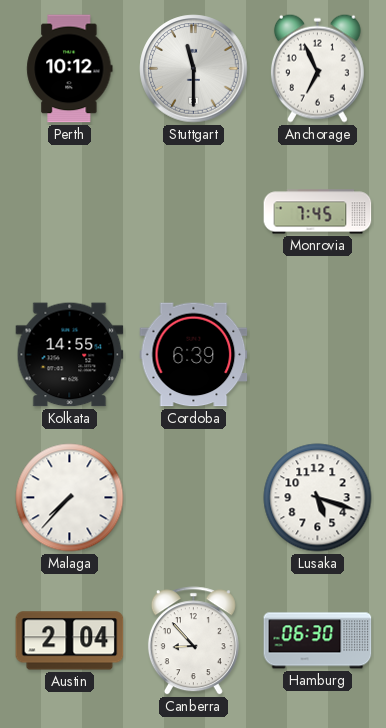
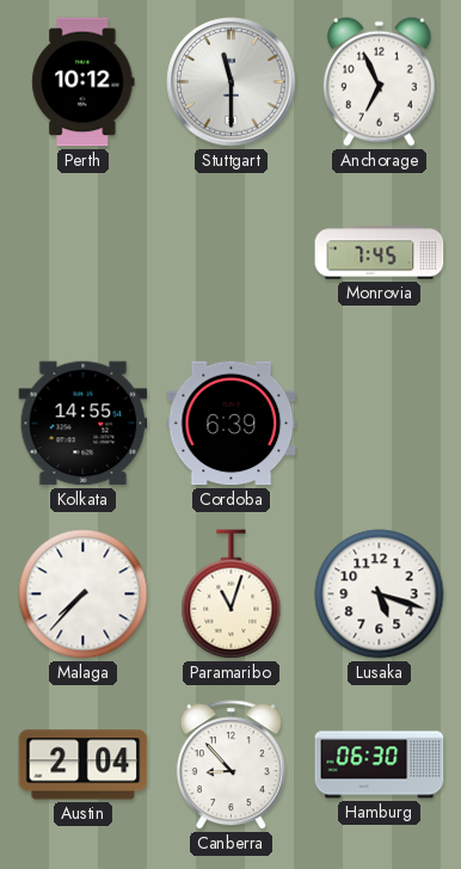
Paramaribo: none -> 11:03 (232, 594)
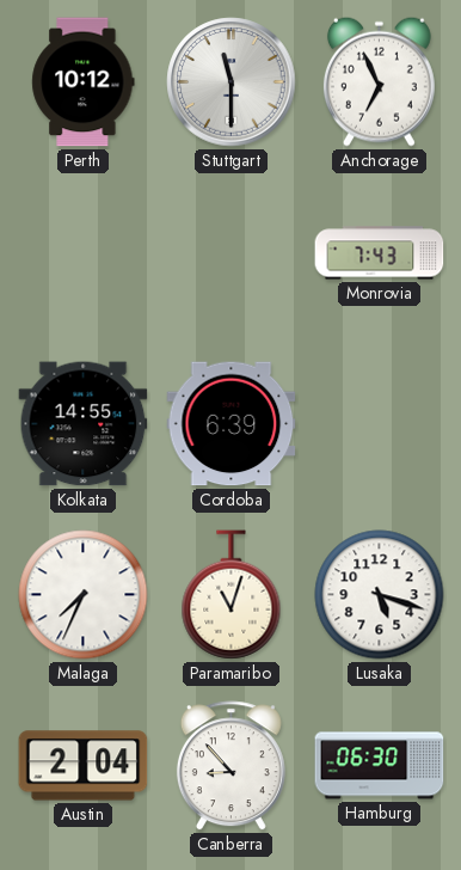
Monrovia: 7:45 -> 7:43 (380, 253)
Malaga: 7:37 -> 7:34 (84, 595)
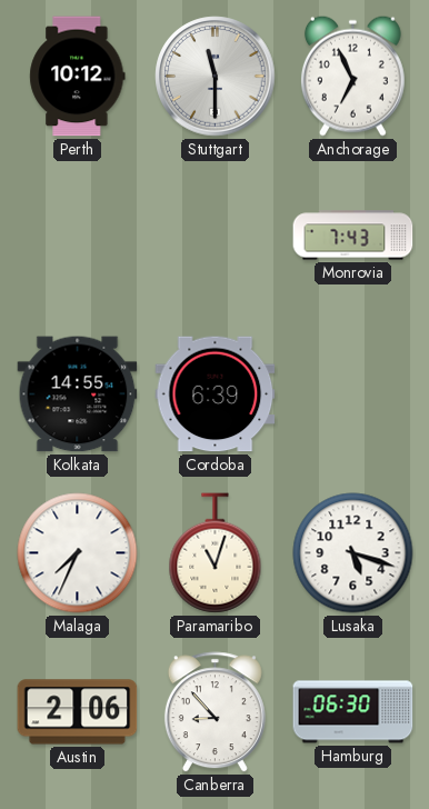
Austin: 2:04 -> 2:06 (78, 712)
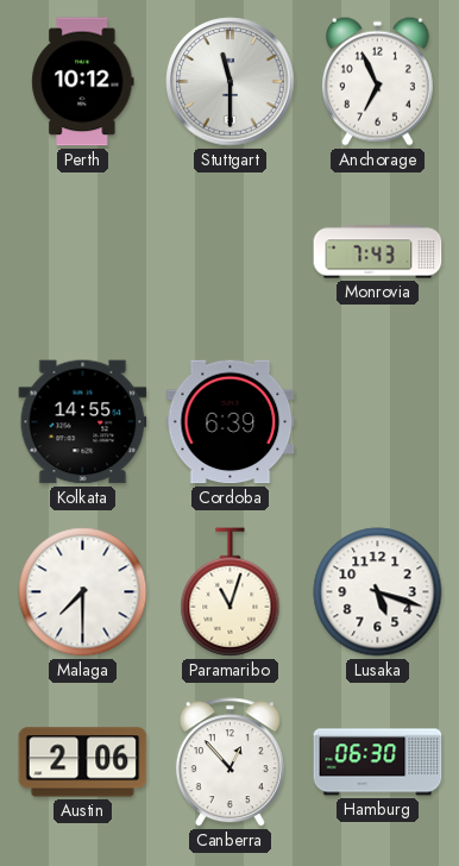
Malaga: 7:34 -> 7:30 (83, 592)
Canberra: 8:53 -> 12:53 (229, 763)
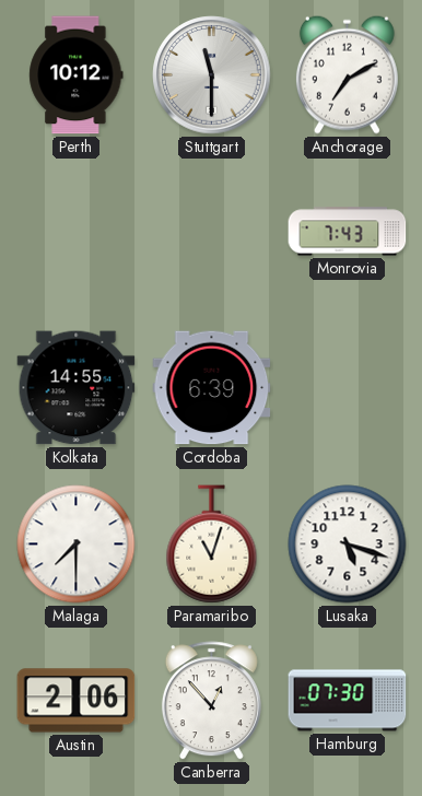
Anchorage: 6:56 -> 7:10 (347, 74)
Hamburg: 06:30 -> 07:30 (348, 701)
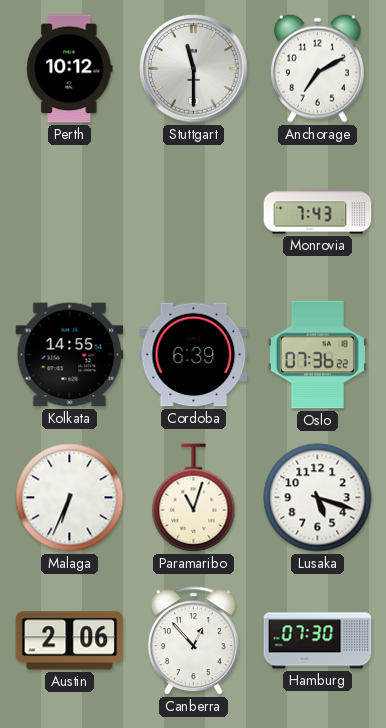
Oslo: none -> 07:36 (317, 355)
Malaga: 7:30 -> 6:34 (70, 498)
